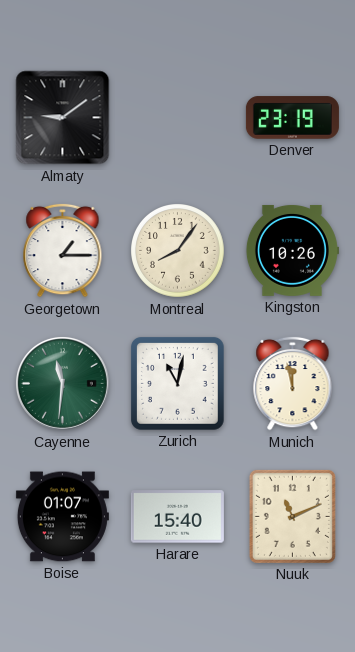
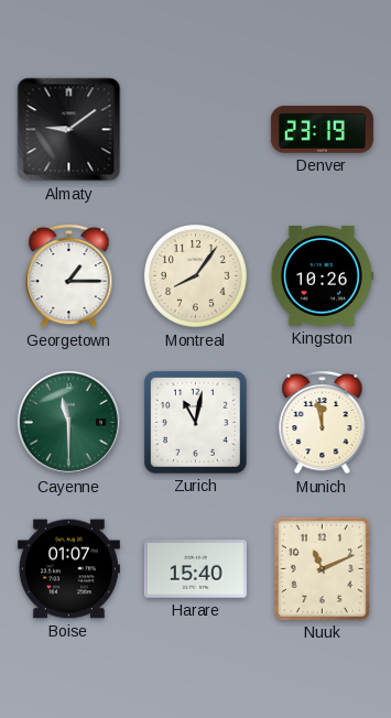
Cayenne: 11:31 -> 11:30 (68, 422)
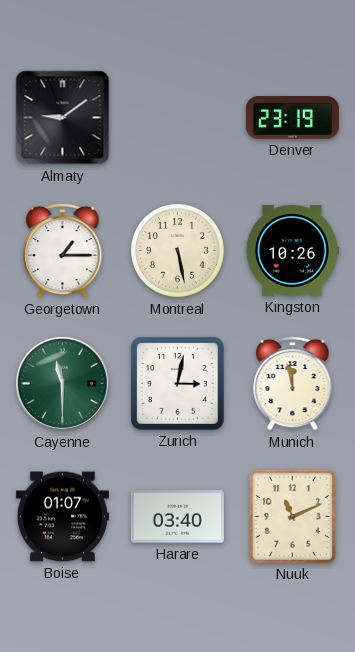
Montreal: 8:06 -> 5:28 (178, 251)
Zurich: 11:02 -> 3:02 (178, 384)
Harare: 15:40 -> 03:40 (177, 517)
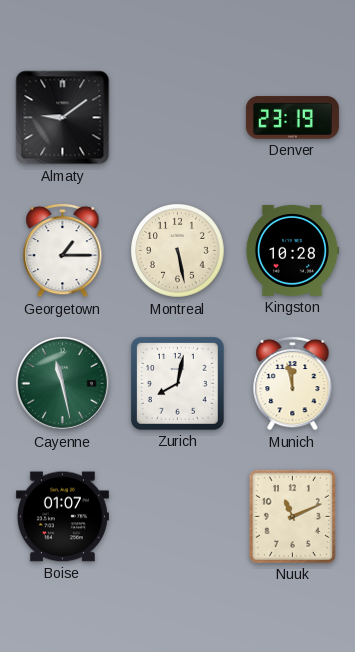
Kingston: 10:26 -> 10:28 (292, 250)
Cayenne: 11:30 -> 11:28 (62, 383)
Zurich: 3:02 -> 8:02 (178, 384)
Harare: 03:40 -> none (177, 517)
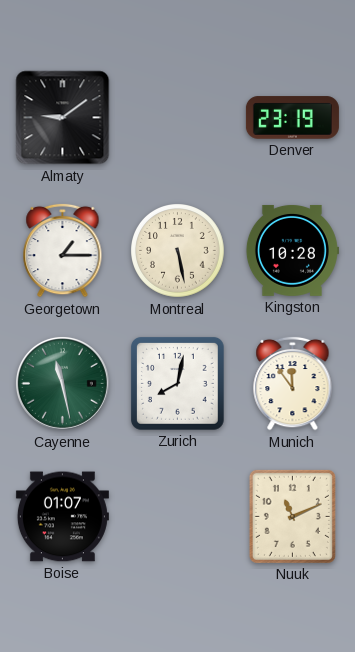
Munich: 11:58 -> 11:54 (293, 383)
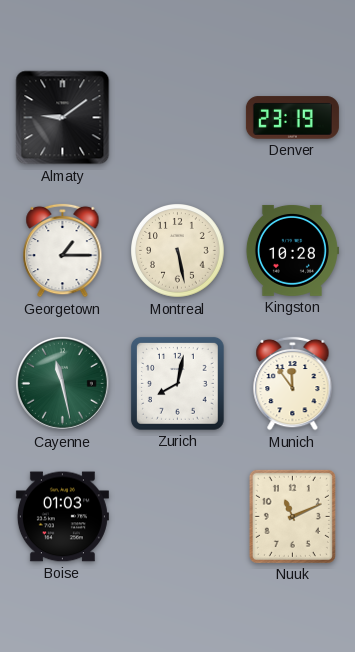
Boise: 01:07 -> 01:03 (62, 517)
